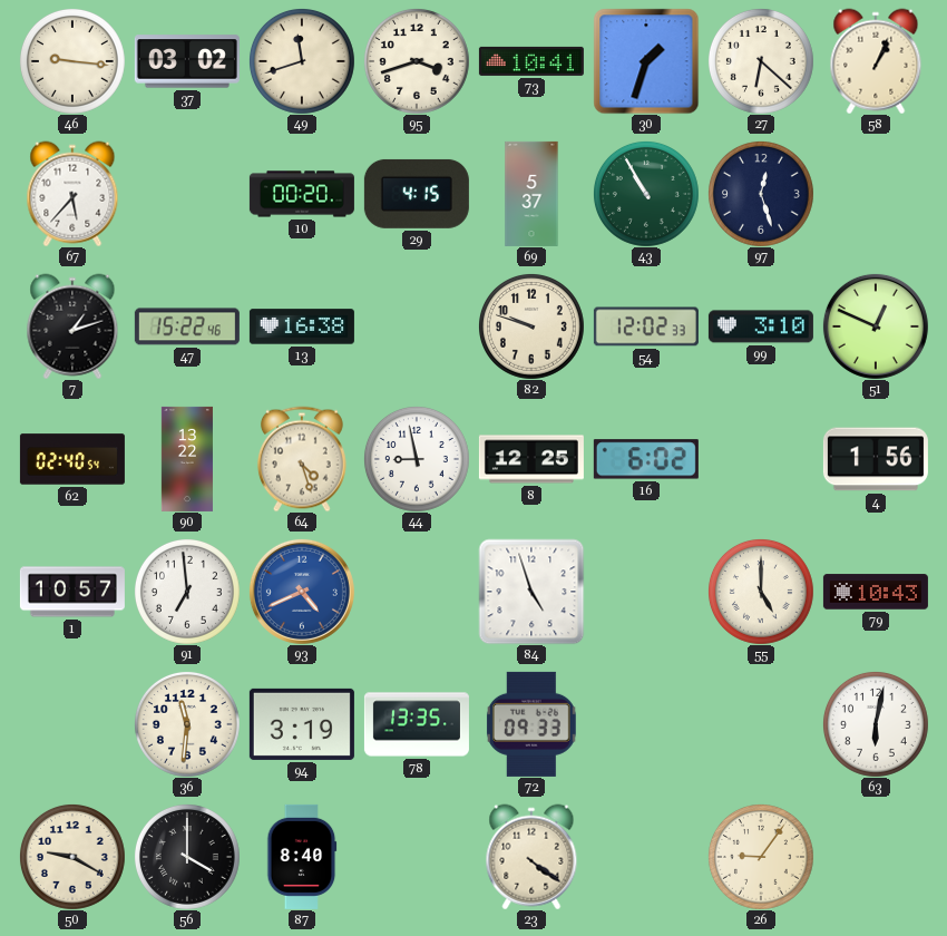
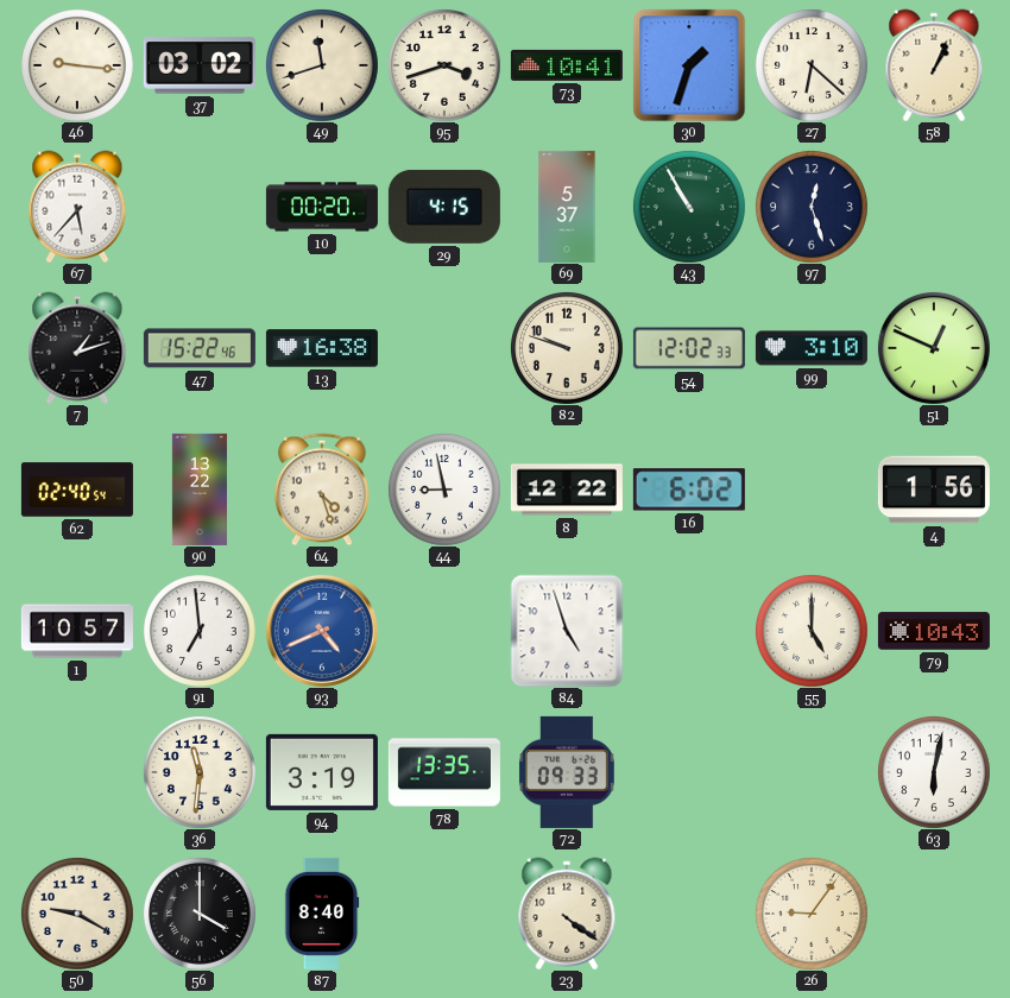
8: 12:25 -> 12:22 (567, 489)
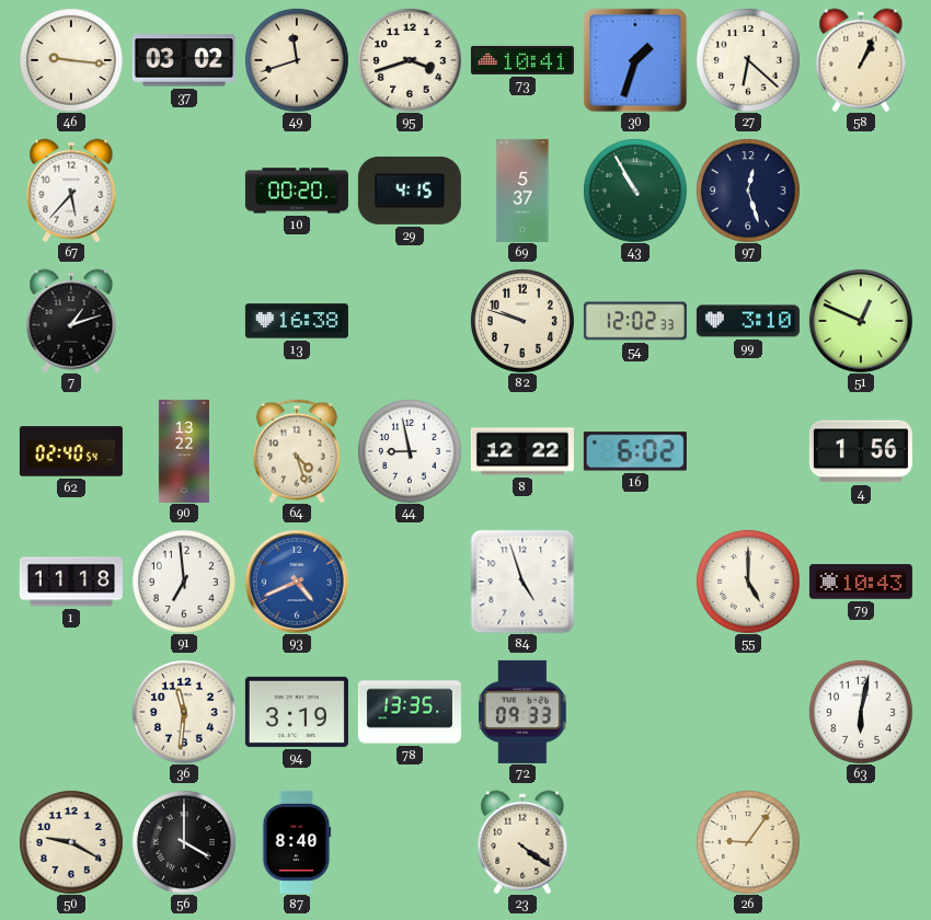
47: 15:22 -> none (200, 348)
1: 10:57 -> 11:18 (71, 582)
